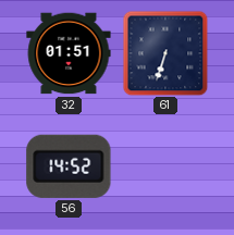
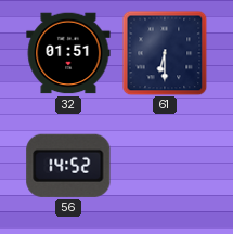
61: 6:33 -> 6:30 (165, 53)
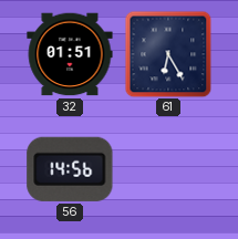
61: 6:30 -> 6:25 (168, 54)
56: 14:52 -> 14:56 (70, 169)
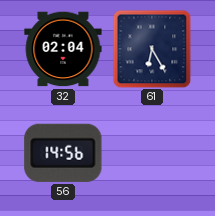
32: 01:51 -> 02:04 (63, 49)
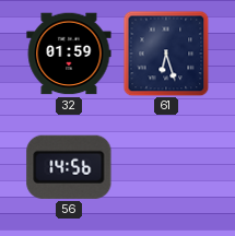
32: 02:04 -> 01:59 (69, 54)
61: 6:25 -> 6:27 (166, 54)
